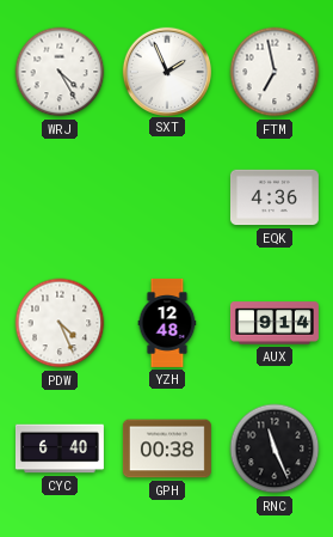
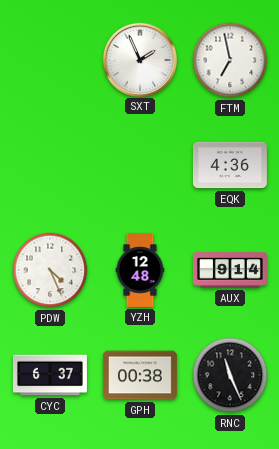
WRJ: 4:25 -> none (60, 72)
CYC: 6:40 -> 6:37 (50, 375)
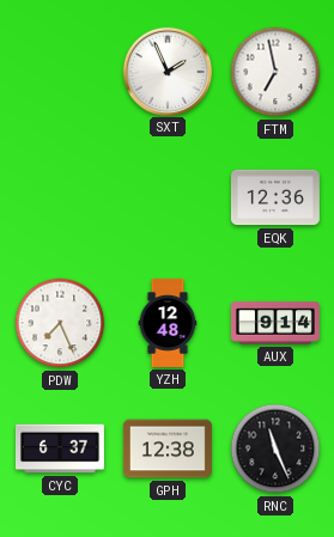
EQK: 4:36 -> 12:36 (275, 197)
PDW: 4:26 -> 7:26 (60, 323)
GPH: 00:38 -> 12:38 (168, 448)
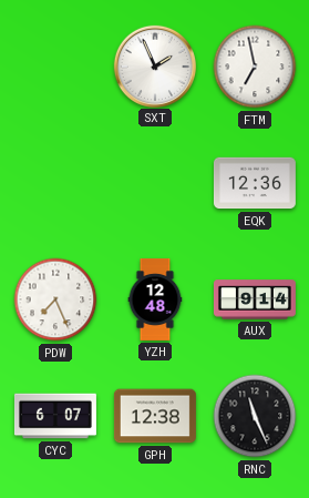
CYC: 6:37 -> 6:07 (55, 416)
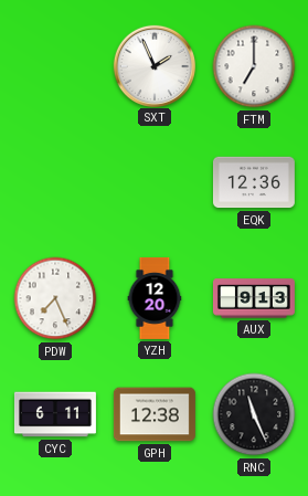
FTM: 6:58 -> 7:00 (254, 66)
YZH: 12:48 -> 12:20 (155, 298)
AUX: 9:14 -> 9:13 (254, 298)
CYC: 6:07 -> 6:11 (55, 414)
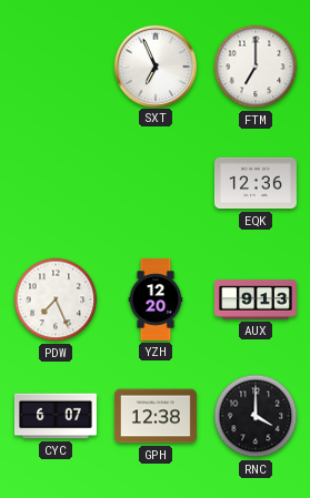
SXT: 1:56 -> 6:56 (154, 65)
CYC: 6:11 -> 6:07 (56, 416)
RNC: 11:26 -> 4:00 (256, 416)
